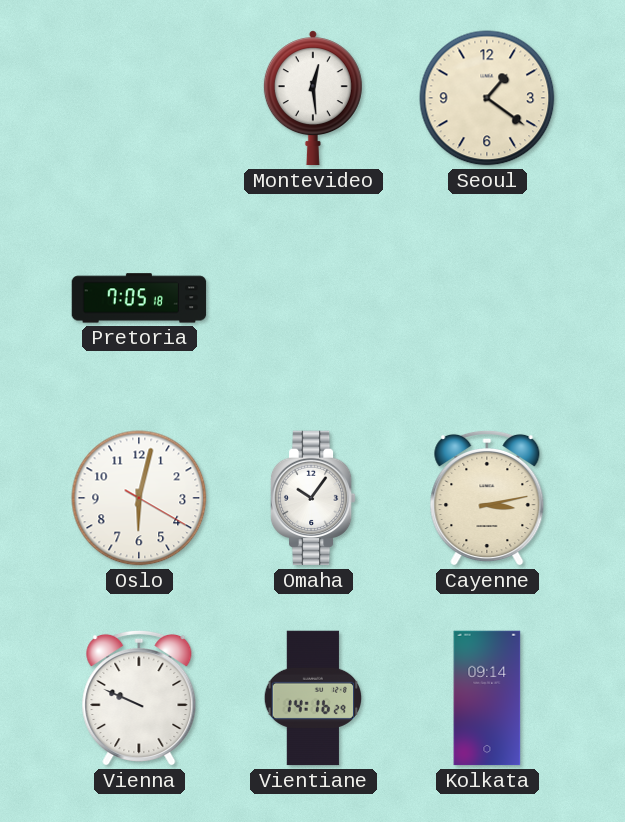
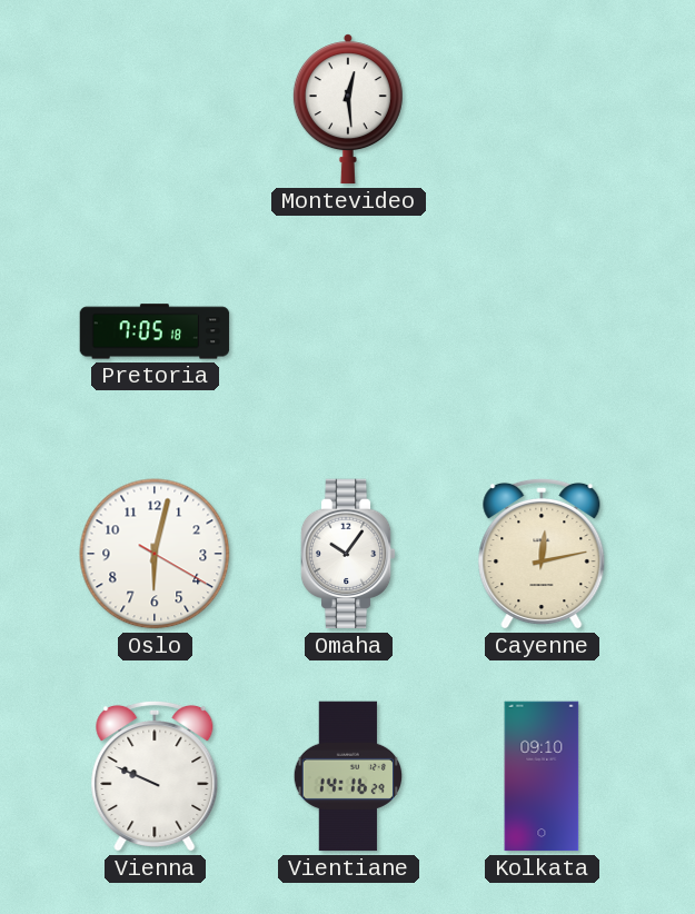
Seoul: 1:21 -> none (487, 98)
Cayenne: 3:13 -> 12:13 (542, 554)
Kolkata: 09:14 -> 09:10 (542, 776)
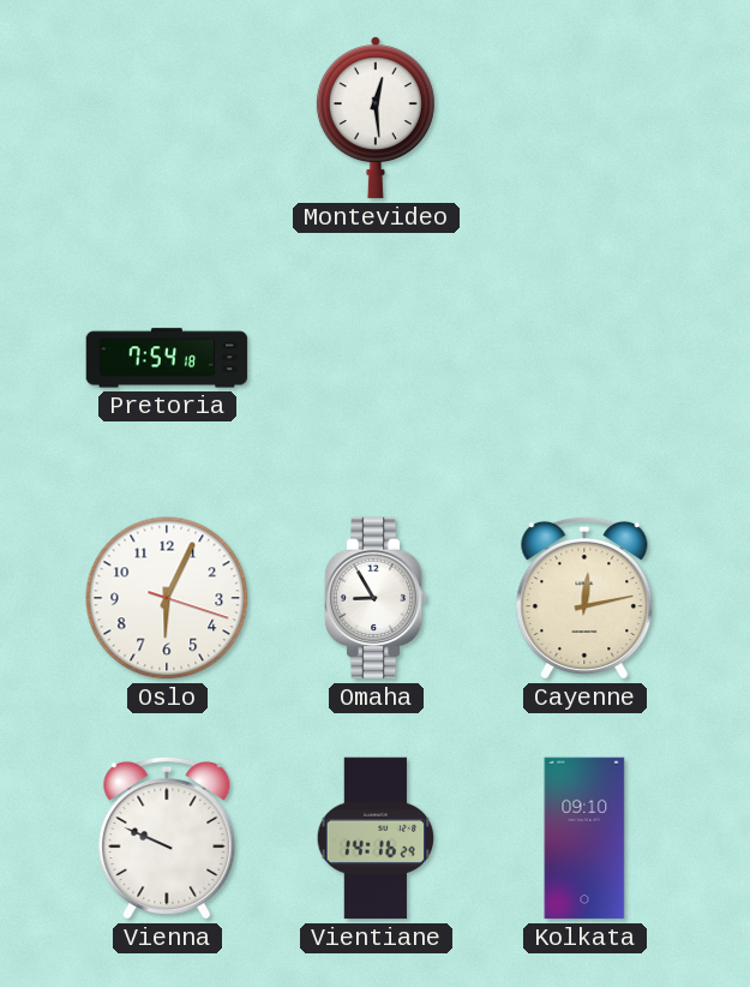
Pretoria: 7:05 -> 7:54 (167, 358)
Oslo: 6:02 -> 6:04 (167, 598)
Omaha: 10:06 -> 8:55 (376, 598)
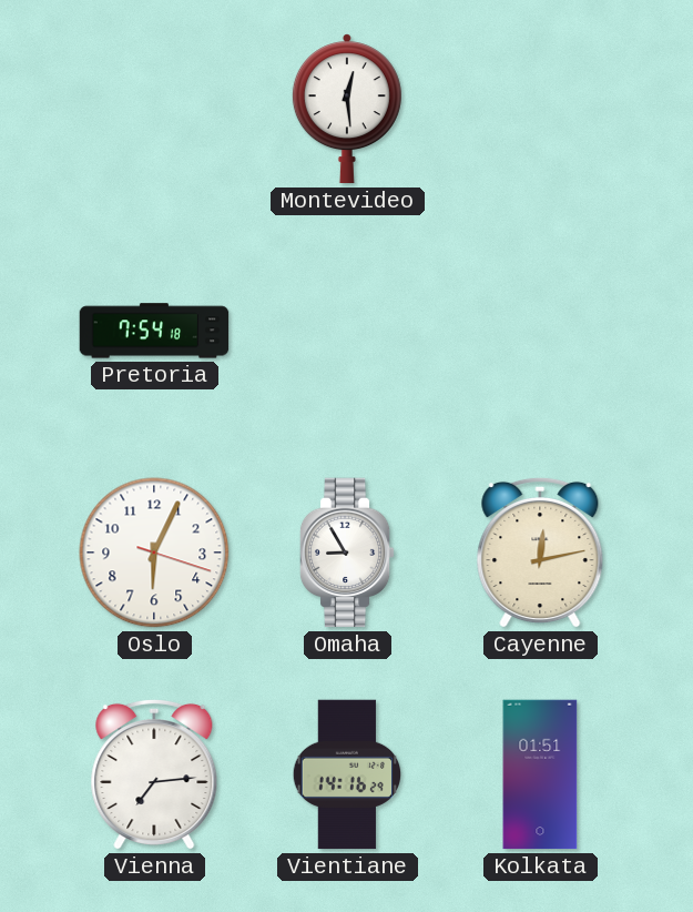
Vienna: 9:49 -> 7:14 (154, 774)
Kolkata: 09:10 -> 01:51 (540, 774)
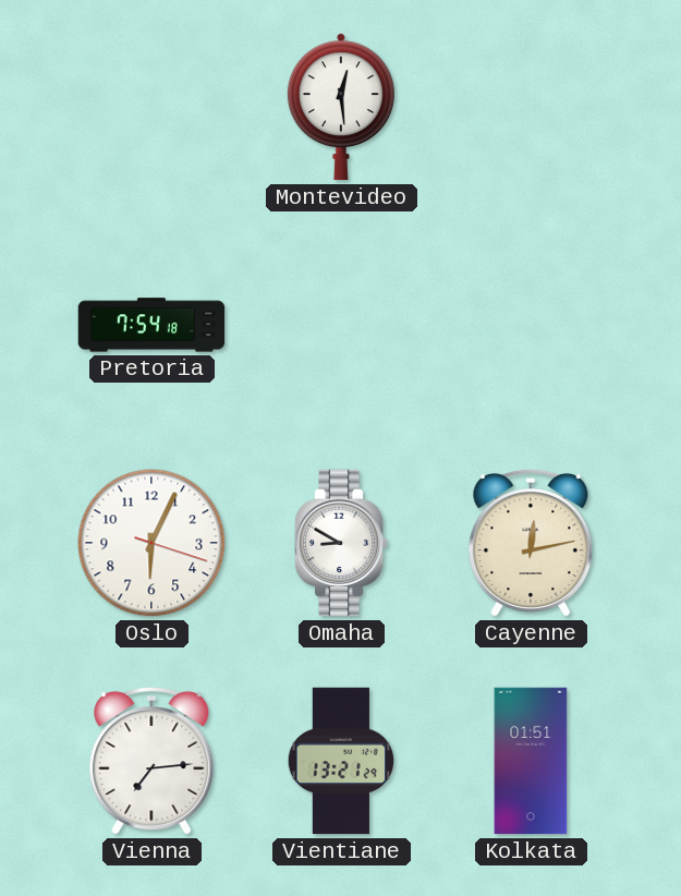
Omaha: 8:55 -> 8:50 (341, 543)
Vientiane: 14:16 -> 13:21 (341, 761)
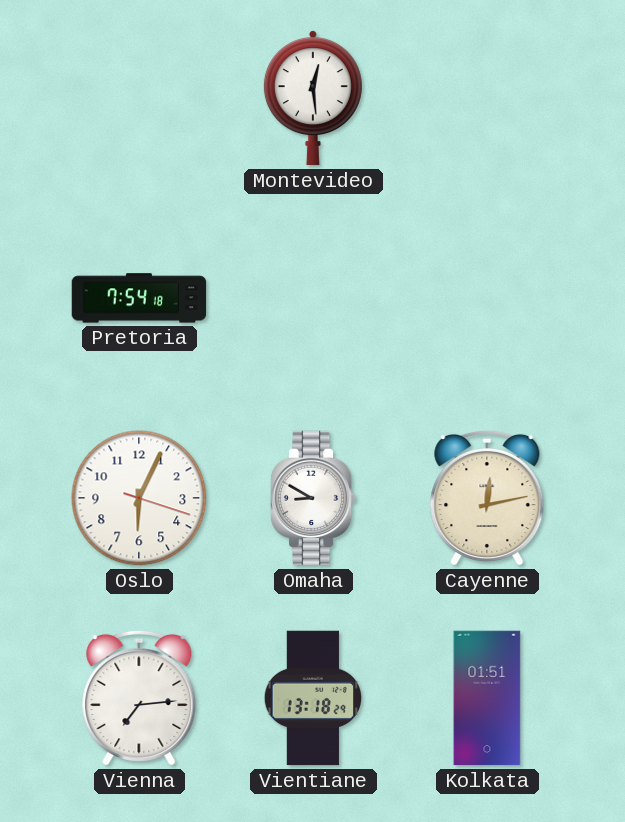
Vientiane: 13:21 -> 13:18 (313, 698)
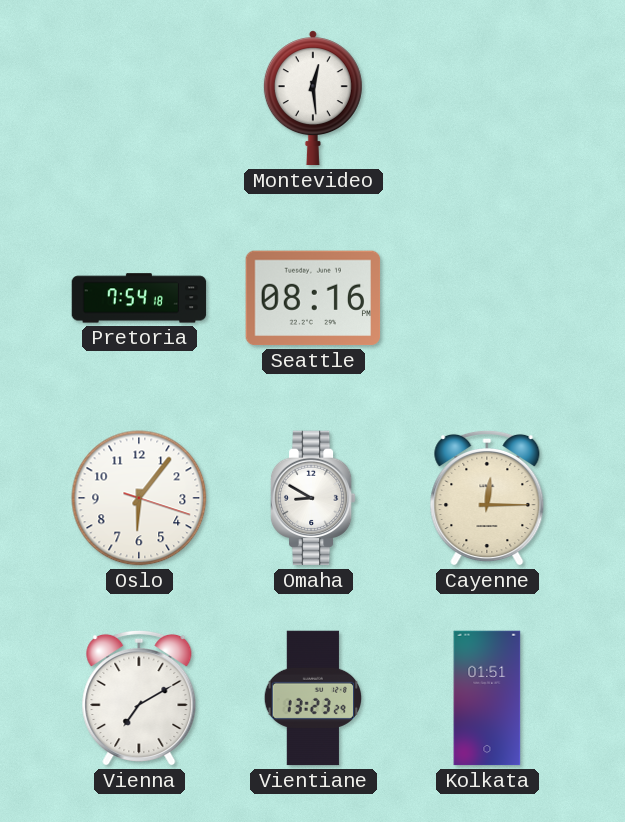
Seattle: none -> 08:16 (313, 298)
Oslo: 6:04 -> 6:06 (139, 498)
Cayenne: 12:13 -> 12:15 (487, 498)
Vienna: 7:14 -> 7:10 (139, 698)
Vientiane: 13:18 -> 13:23 (313, 698)
